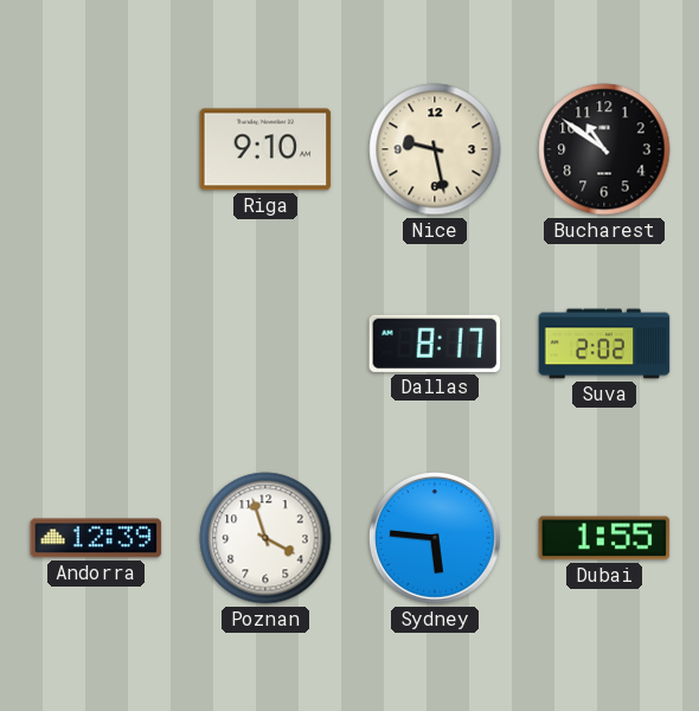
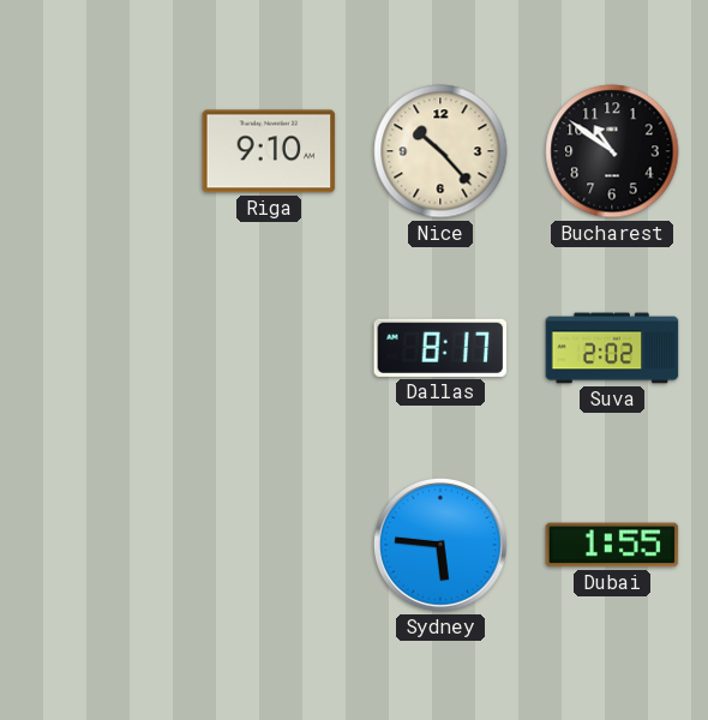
Nice: 9:28 -> 10:23 (440, 151)
Andorra: 12:39 -> none (96, 538)
Poznan: 3:57 -> none (265, 538)
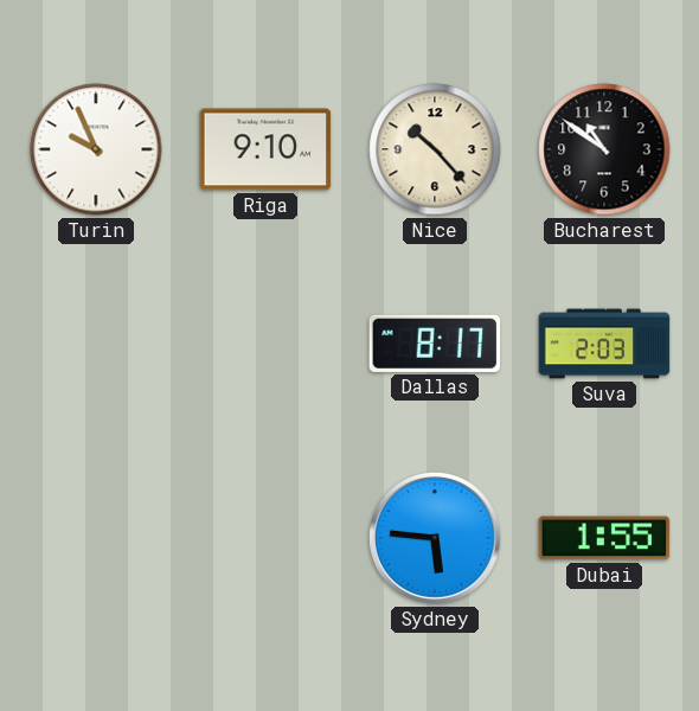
Turin: none -> 9:56 (96, 149)
Suva: 2:02 -> 2:03 (604, 344)
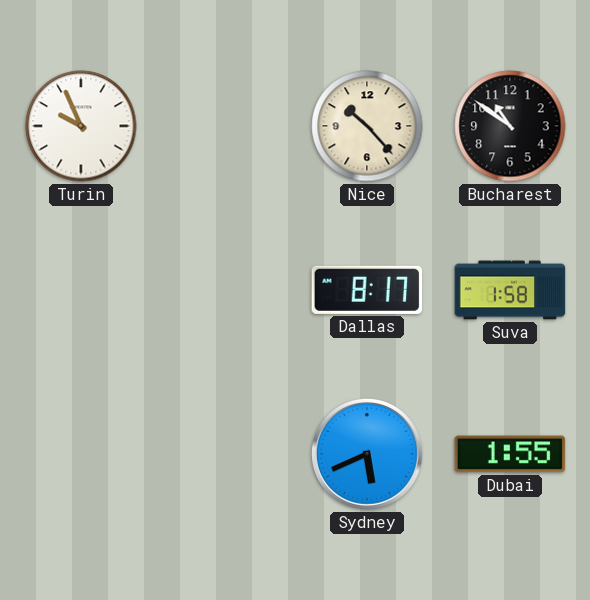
Riga: 9:10 -> none (265, 149)
Suva: 2:03 -> 1:58 (510, 290)
Sydney: 5:46 -> 5:41 (367, 454)
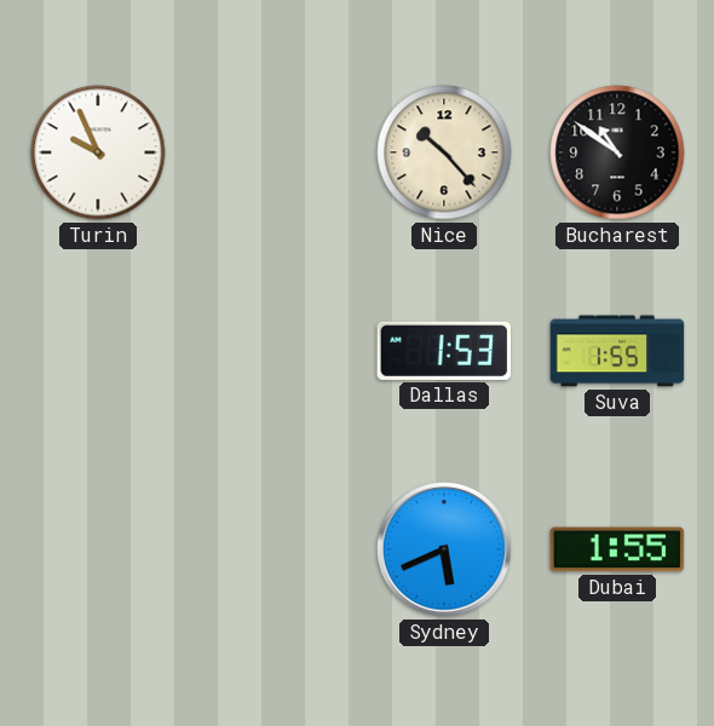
Dallas: 8:17 -> 1:53 (444, 351)
Suva: 1:58 -> 1:55 (617, 351)
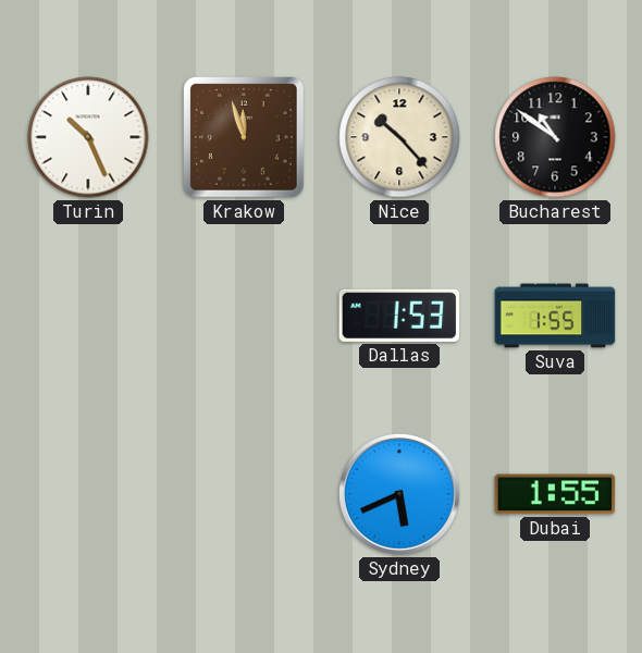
Turin: 9:56 -> 10:26 (88, 137)
Krakow: none -> 11:57 (245, 138)
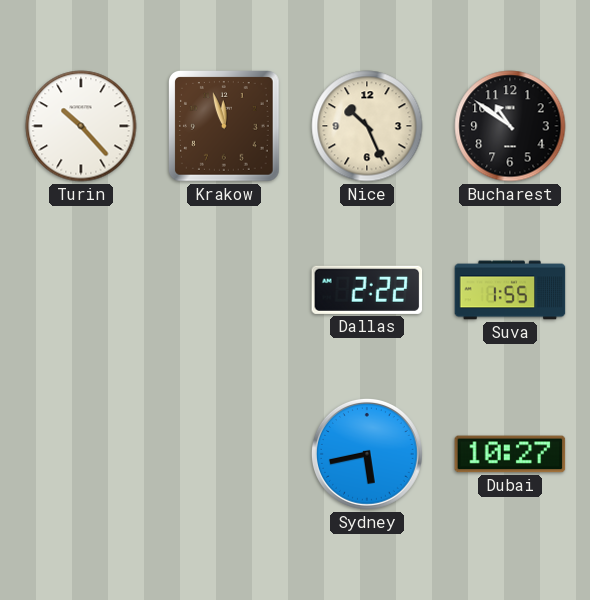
Turin: 10:26 -> 10:23 (81, 126)
Nice: 10:23 -> 10:26 (367, 126)
Dallas: 1:53 -> 2:22 (367, 290)
Sydney: 5:41 -> 5:43 (367, 454)
Dubai: 1:55 -> 10:27 (510, 454)
